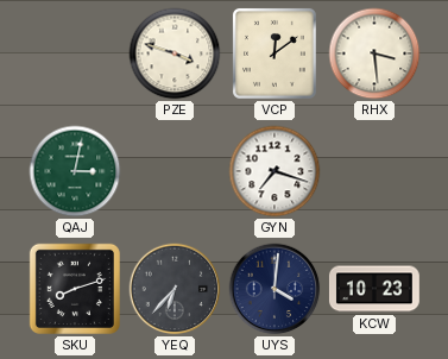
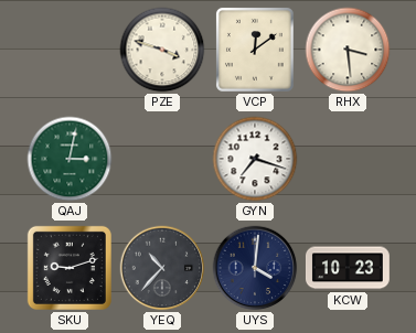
SKU: 8:12 -> 9:12 (70, 268)
YEQ: 6:37 -> 10:37 (162, 268)
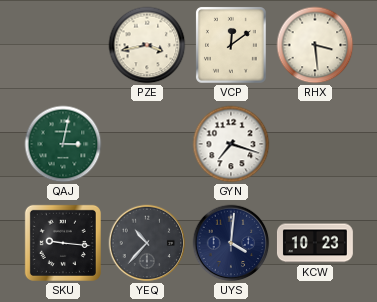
PZE: 3:48 -> 3:43 (147, 45)
SKU: 9:12 -> 9:16 (63, 243)
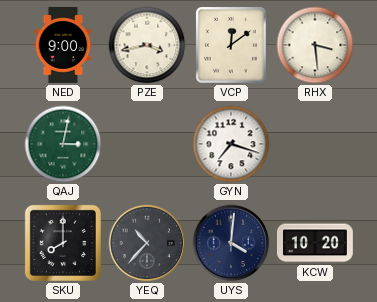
NED: none -> 9:00 (63, 46)
SKU: 9:16 -> 8:00 (63, 243)
KCW: 10:23 -> 10:20 (315, 243)
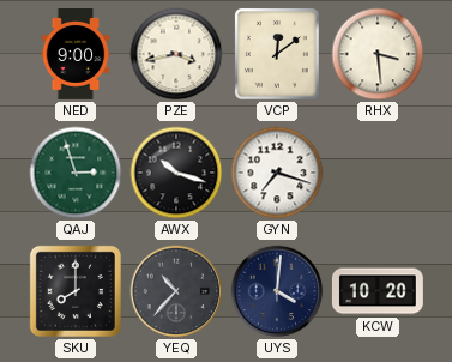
QAJ: 3:02 -> 2:57 (76, 173)
AWX: none -> 10:18 (176, 173)
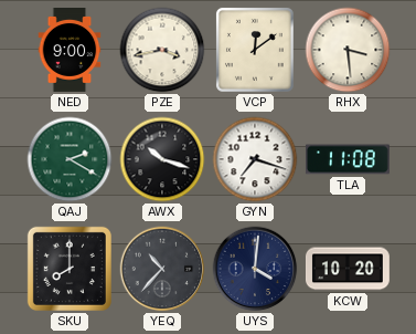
QAJ: 2:57 -> 2:20 (70, 159)
TLA: none -> 11:08 (348, 159)
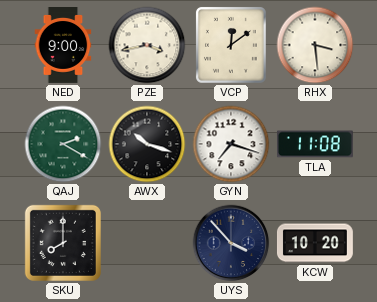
YEQ: 10:37 -> none (162, 269)
UYS: 4:01 -> 3:53 (231, 243)
